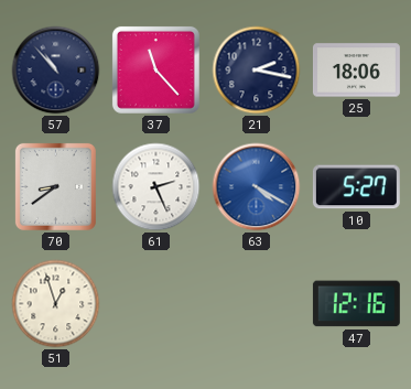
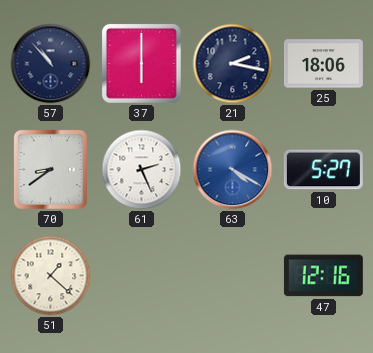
37: 11:23 -> 6:00 (141, 63)
51: 12:57 -> 1:22 (51, 276)
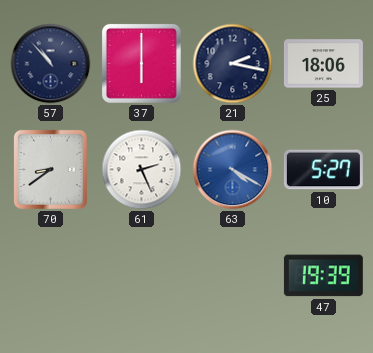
51: 1:22 -> none (51, 276)
47: 12:16 -> 19:39 (323, 276)
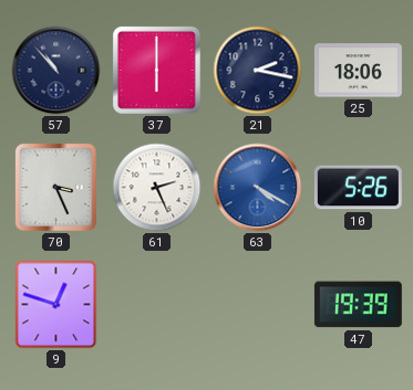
70: 8:39 -> 3:26 (55, 187)
10: 5:27 -> 5:26 (358, 188)
9: none -> 12:48 (56, 305)
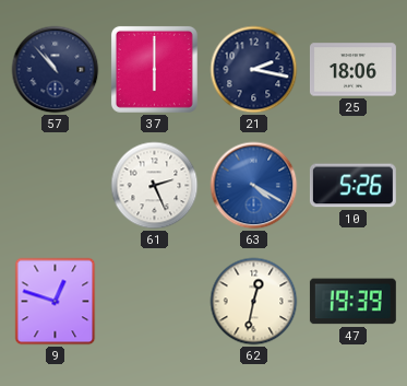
70: 3:26 -> none (55, 187)
62: none -> 12:32 (254, 302)
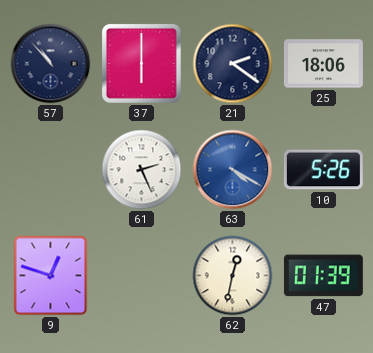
21: 2:17 -> 2:21 (233, 64)
47: 19:39 -> 01:39 (323, 276)
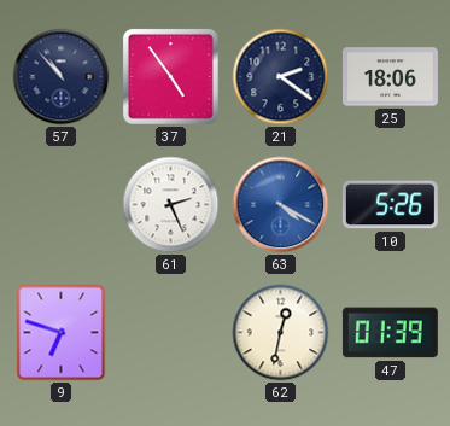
37: 6:00 -> 4:54 (170, 76)
9: 12:48 -> 6:48 (62, 333)
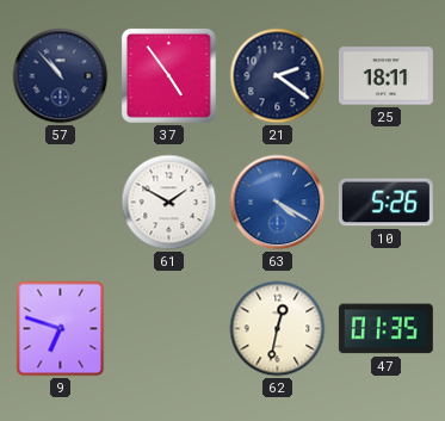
25: 18:06 -> 18:11 (385, 76)
61: 2:26 -> 1:50 (169, 203)
47: 01:39 -> 01:35 (385, 329)
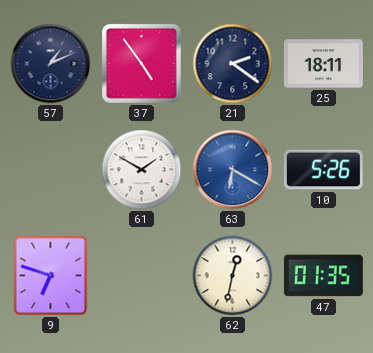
57: 10:53 -> 1:11 (51, 64)
63: 4:20 -> 6:20 (233, 170)
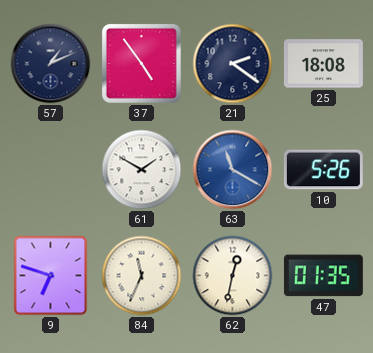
25: 18:11 -> 18:08 (323, 64)
63: 6:20 -> 11:20 (233, 170)
84: none -> 11:34 (142, 276)
